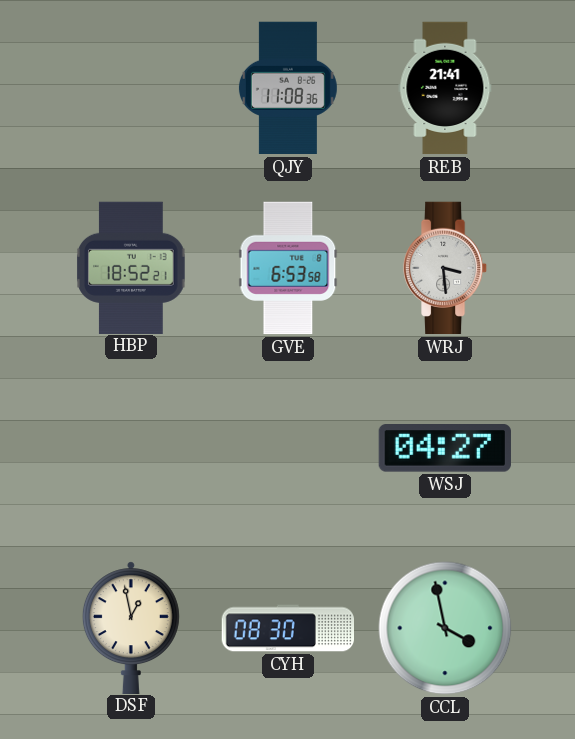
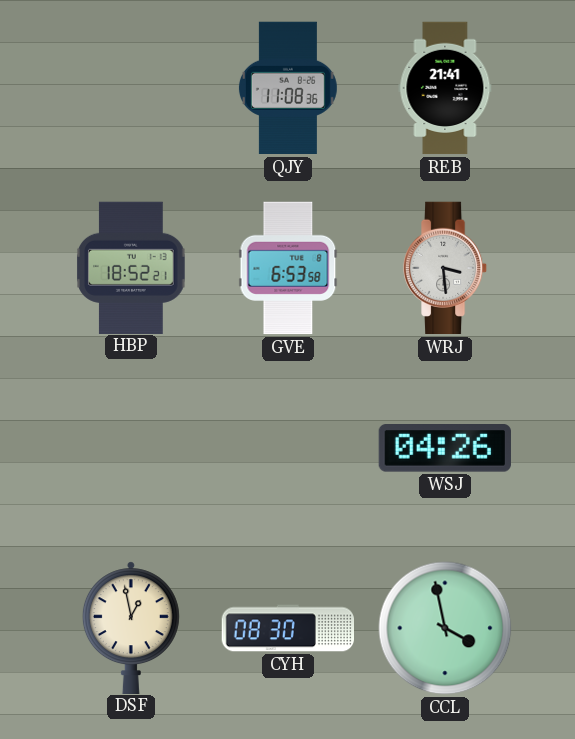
WSJ: 04:27 -> 04:26 (445, 448)
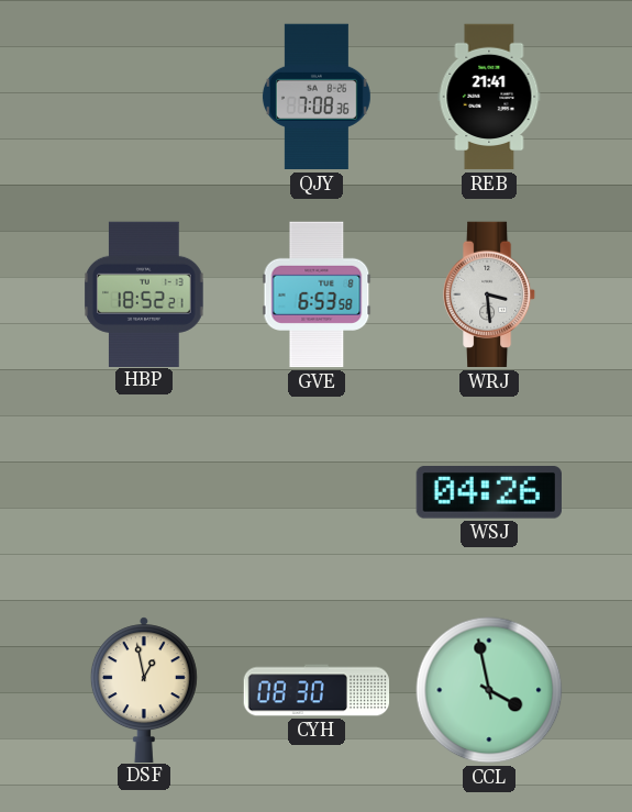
QJY: 11:08 -> 7:08 (317, 97)
